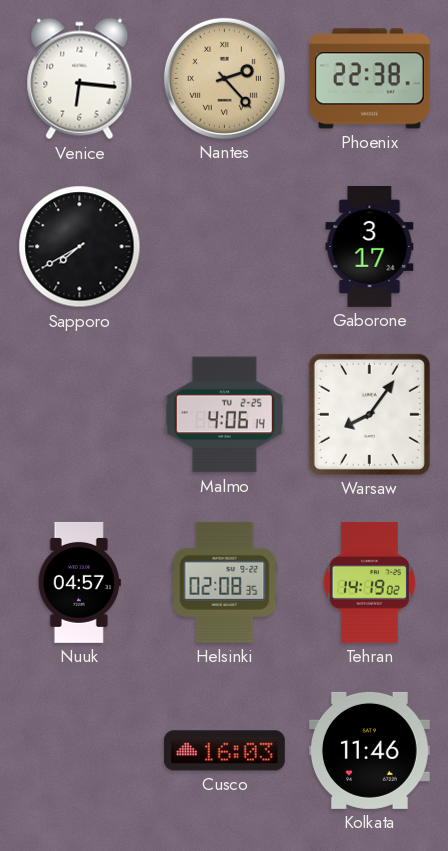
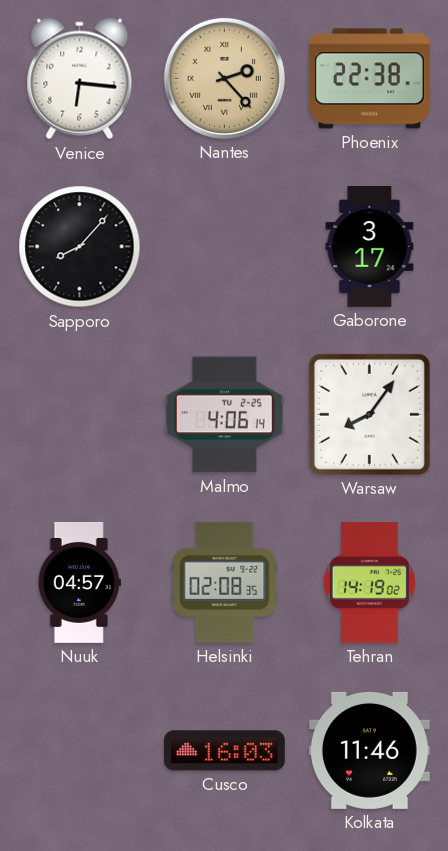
Sapporo: 7:40 -> 8:07 (80, 247)
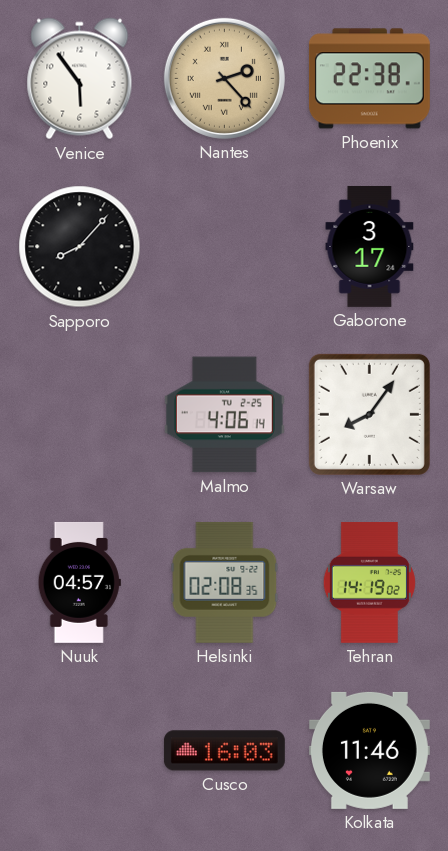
Venice: 6:16 -> 5:54 (80, 79)
